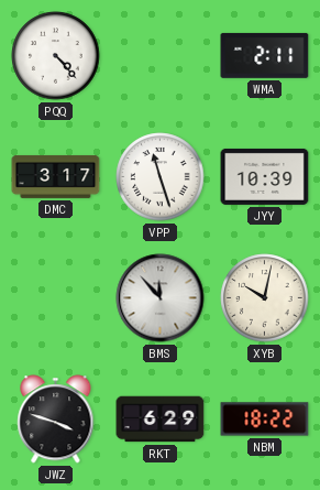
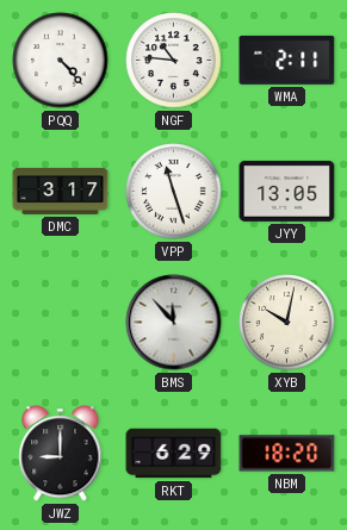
NGF: none -> 10:46 (174, 61)
JYY: 10:39 -> 13:05 (287, 191)
JWZ: 3:48 -> 9:00 (61, 454)
NBM: 18:22 -> 18:20 (287, 454)
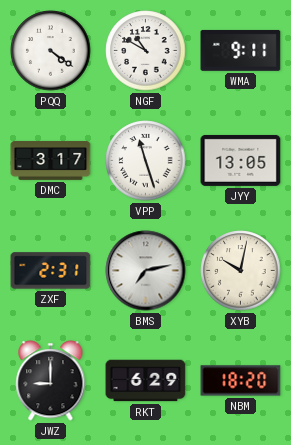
PQQ: 4:23 -> 4:21 (51, 51)
NGF: 10:46 -> 10:50 (146, 51)
WMA: 2:11 -> 9:11 (241, 50)
ZXF: none -> 2:31 (51, 271)
BMS: 11:53 -> 7:13 (146, 271)
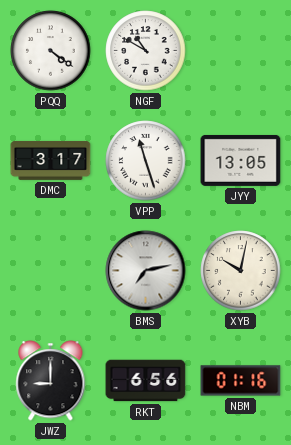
WMA: 9:11 -> none (241, 50)
ZXF: 2:31 -> none (51, 271)
RKT: 6:29 -> 6:56 (146, 381)
NBM: 18:20 -> 01:16 (241, 381)
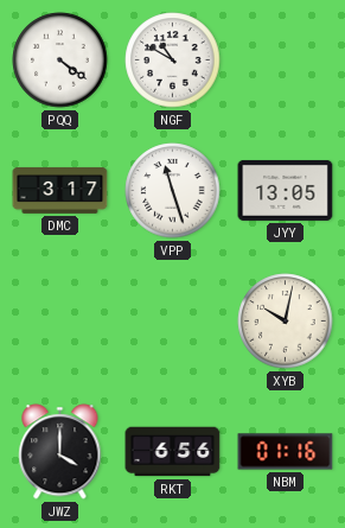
BMS: 7:13 -> none (146, 271)
JWZ: 9:00 -> 4:00 (60, 452)
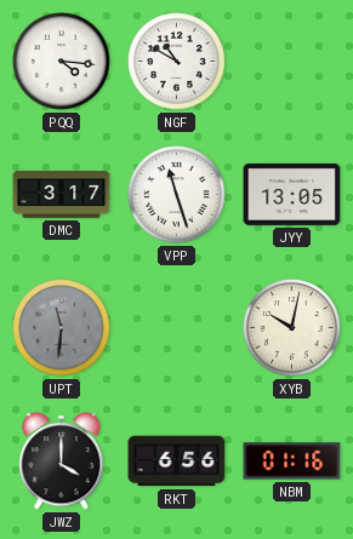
PQQ: 4:21 -> 4:16 (62, 62)
UPT: none -> 11:31 (62, 328)
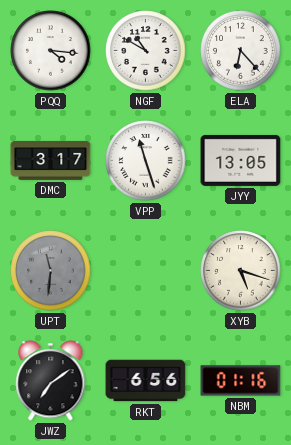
ELA: none -> 6:23 (241, 51)
XYB: 10:02 -> 5:18 (241, 271)
JWZ: 4:00 -> 7:09 (51, 381)
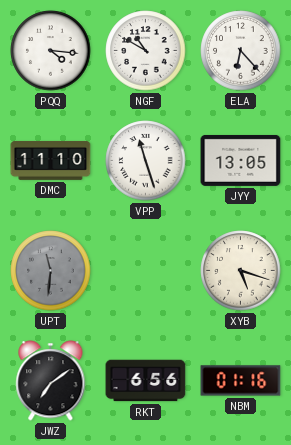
DMC: 3:17 -> 11:10 (51, 160)
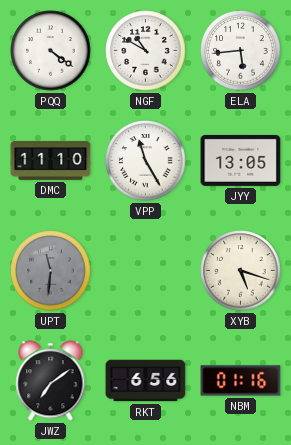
PQQ: 4:16 -> 4:21 (51, 51)
ELA: 6:23 -> 5:44 (241, 51)
VPP: 11:27 -> 11:25 (146, 161)
